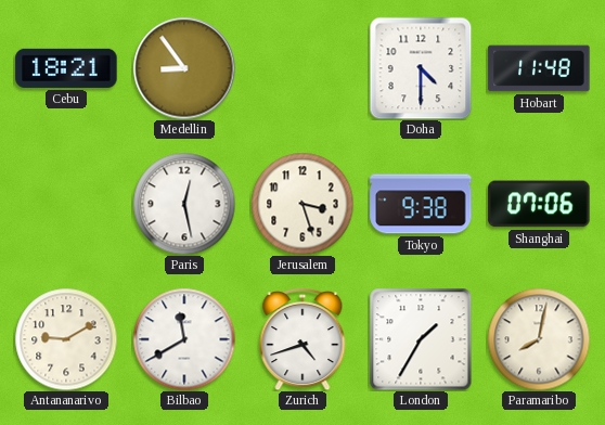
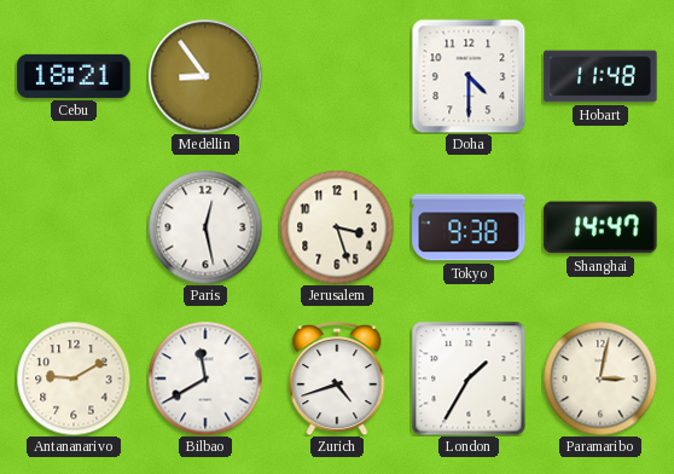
Shanghai: 07:06 -> 14:47 (600, 227)
Paramaribo: 8:02 -> 3:02 (600, 378)
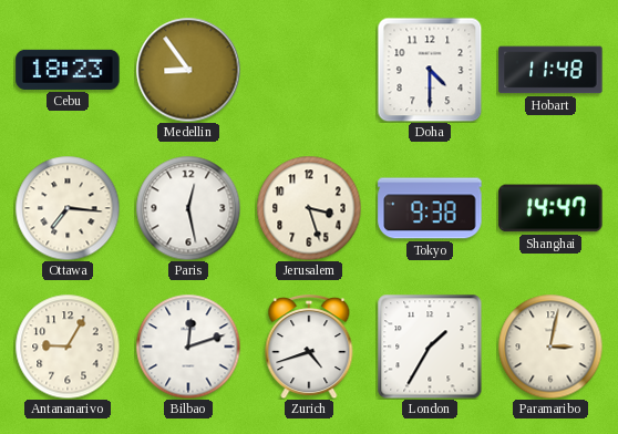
Cebu: 18:21 -> 18:23 (68, 70)
Ottawa: none -> 7:16 (68, 208)
Antananarivo: 9:10 -> 9:05 (68, 347)
Bilbao: 11:40 -> 12:12 (188, 347)
